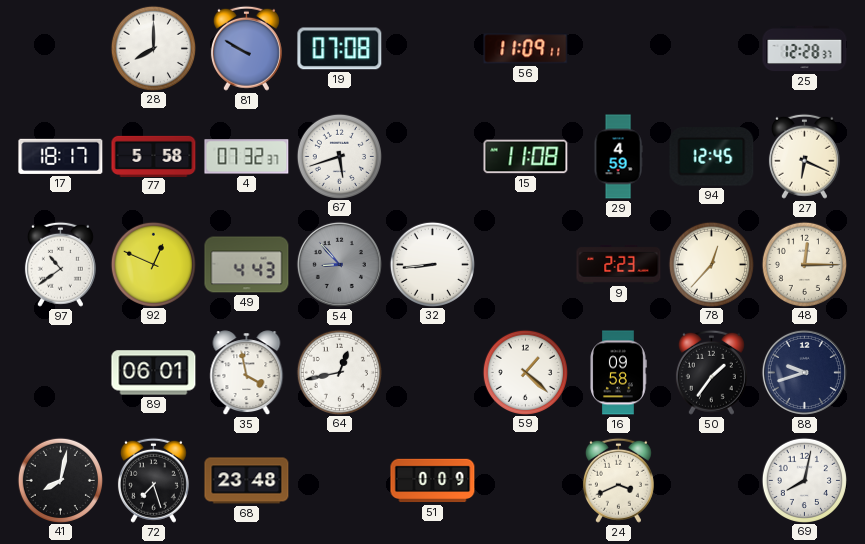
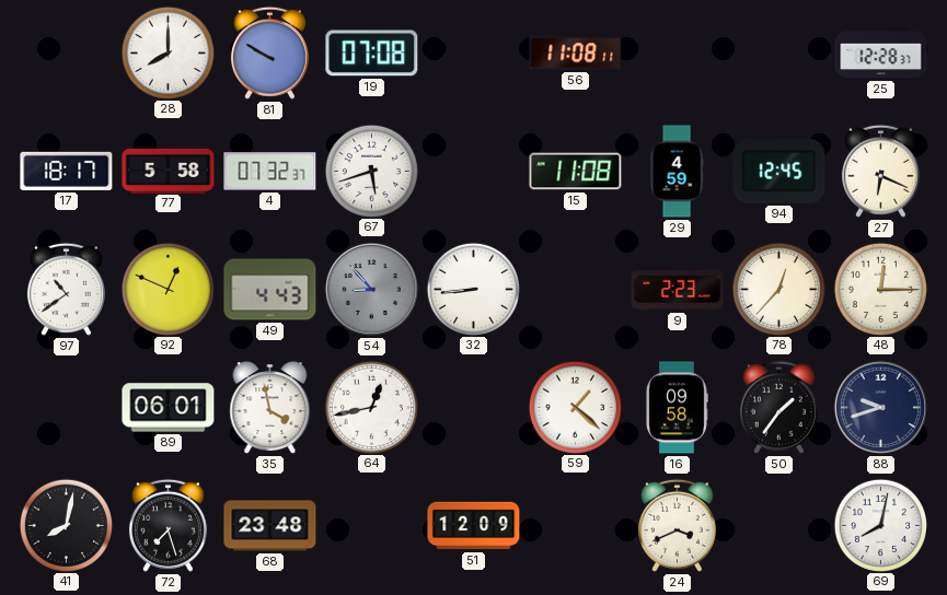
56: 11:09 -> 11:08 (576, 54)
51: 0:09 -> 12:09 (474, 526)
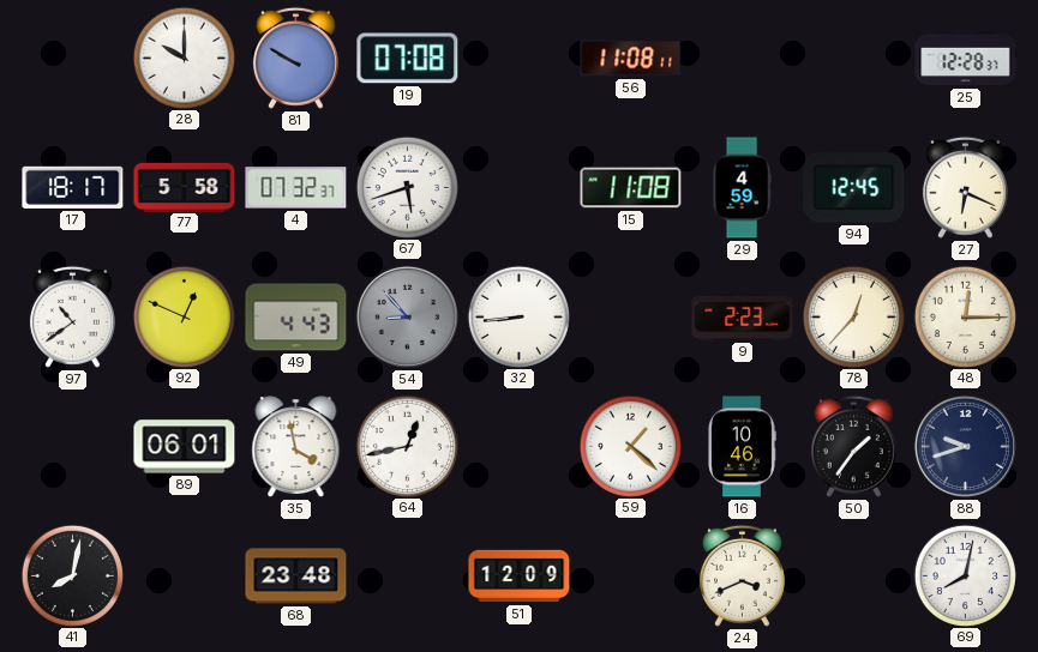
28: 8:00 -> 10:00 (184, 58)
16: 09:58 -> 10:46 (742, 447)
72: 7:27 -> none (168, 525)
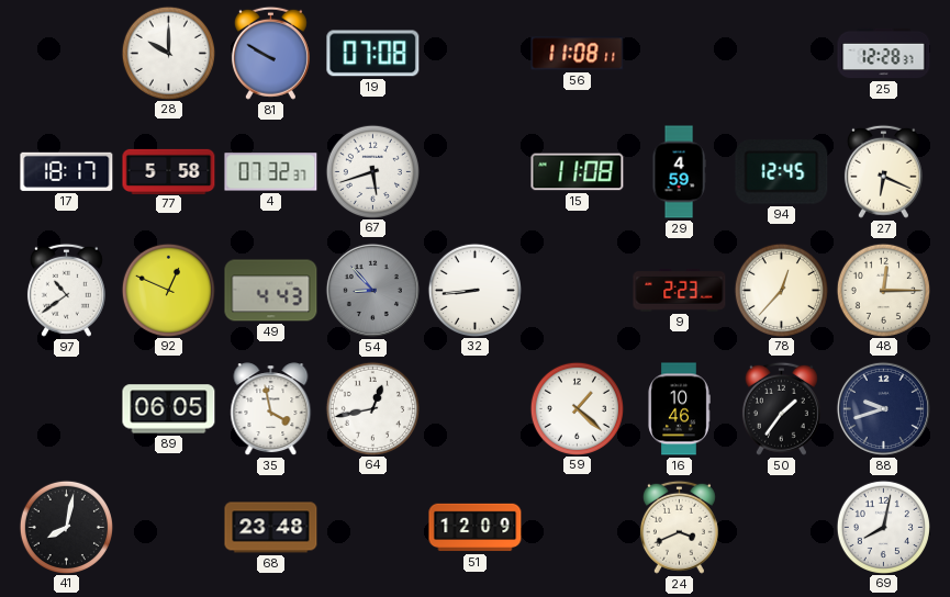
89: 06:01 -> 06:05 (169, 409)
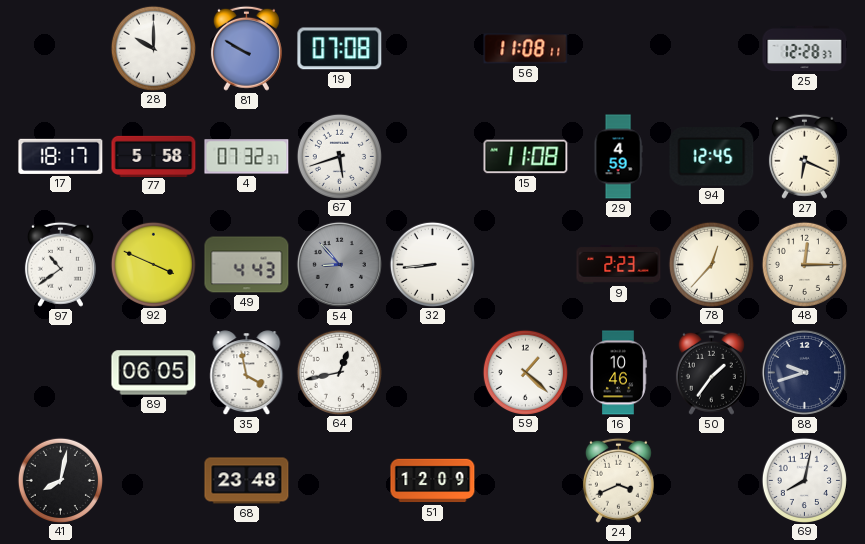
92: 12:49 -> 3:49 (153, 264)
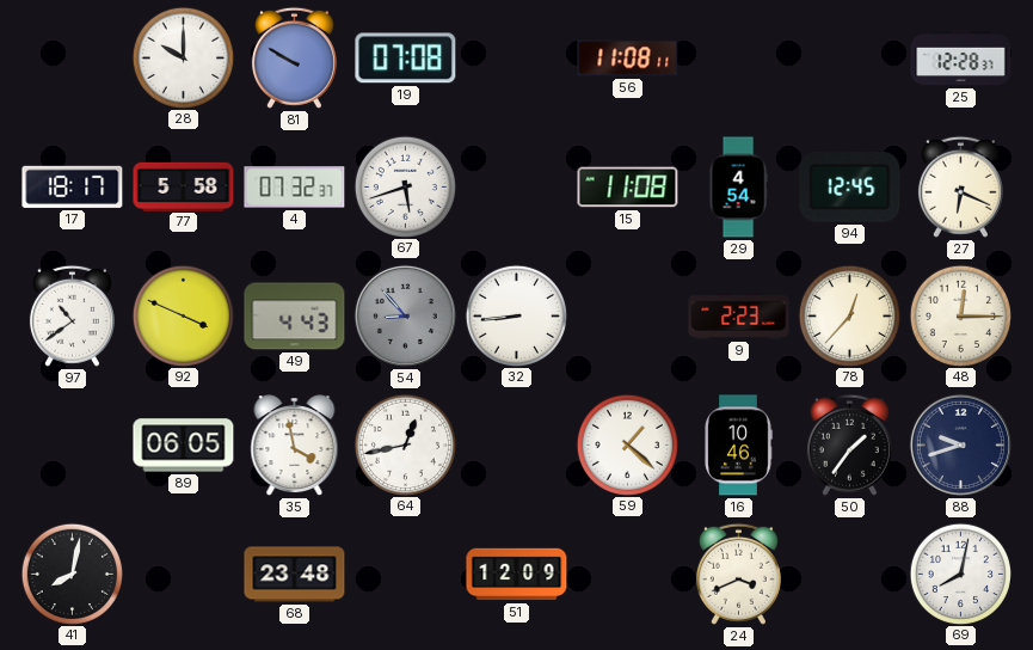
29: 4:59 -> 4:54 (738, 188)
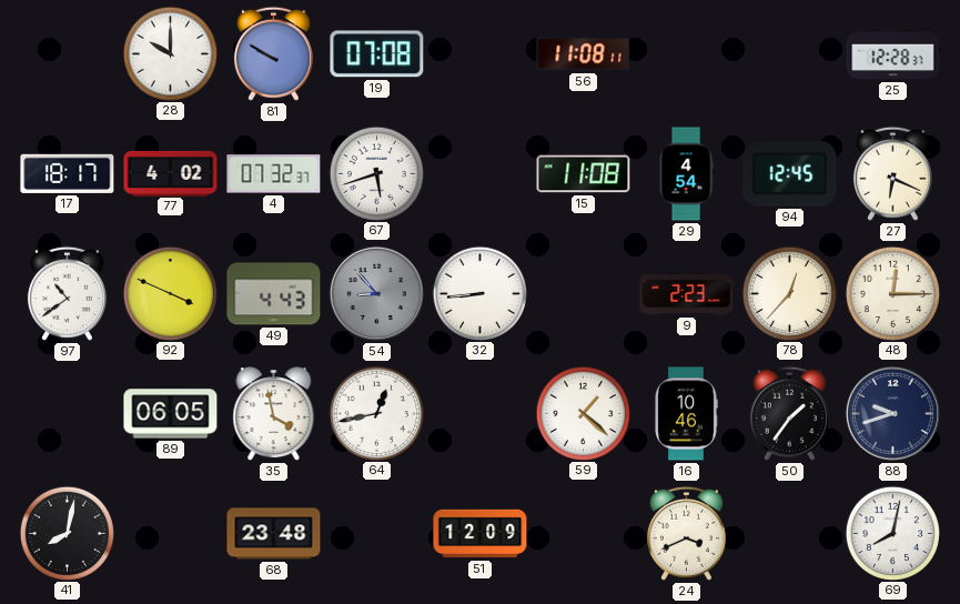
77: 5:58 -> 4:02 (171, 173)
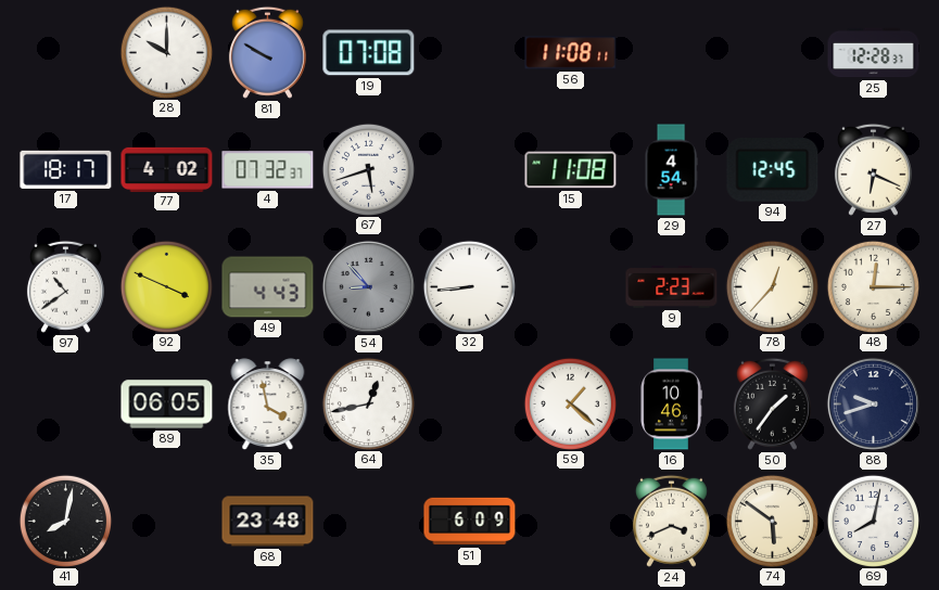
51: 12:09 -> 6:09 (470, 522)
74: none -> 5:51 (772, 521)
